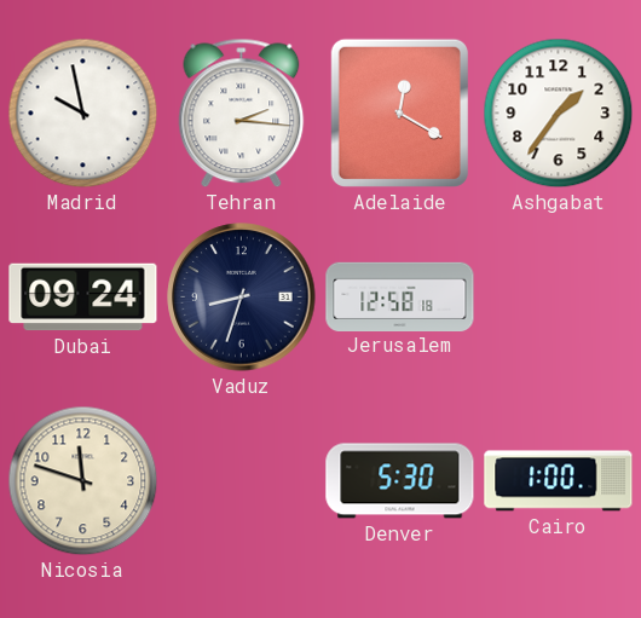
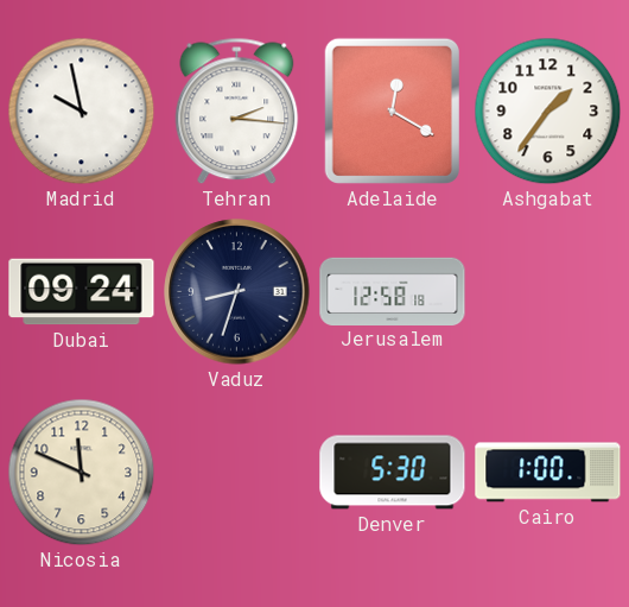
Nicosia: 11:48 -> 11:49 (82, 473)
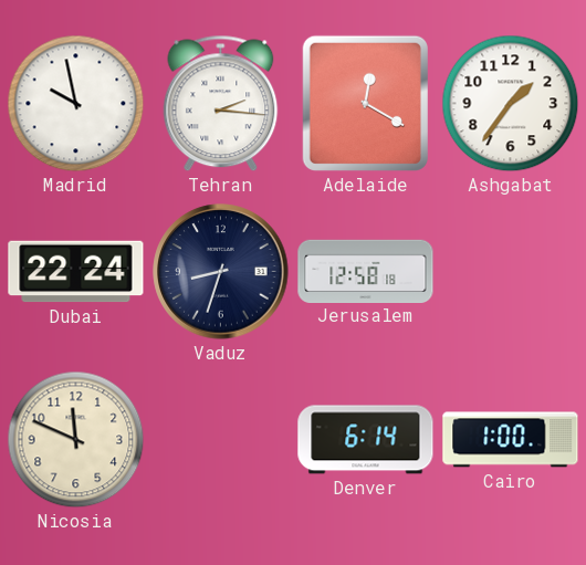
Dubai: 09:24 -> 22:24 (76, 272)
Denver: 5:30 -> 6:14 (366, 440)
